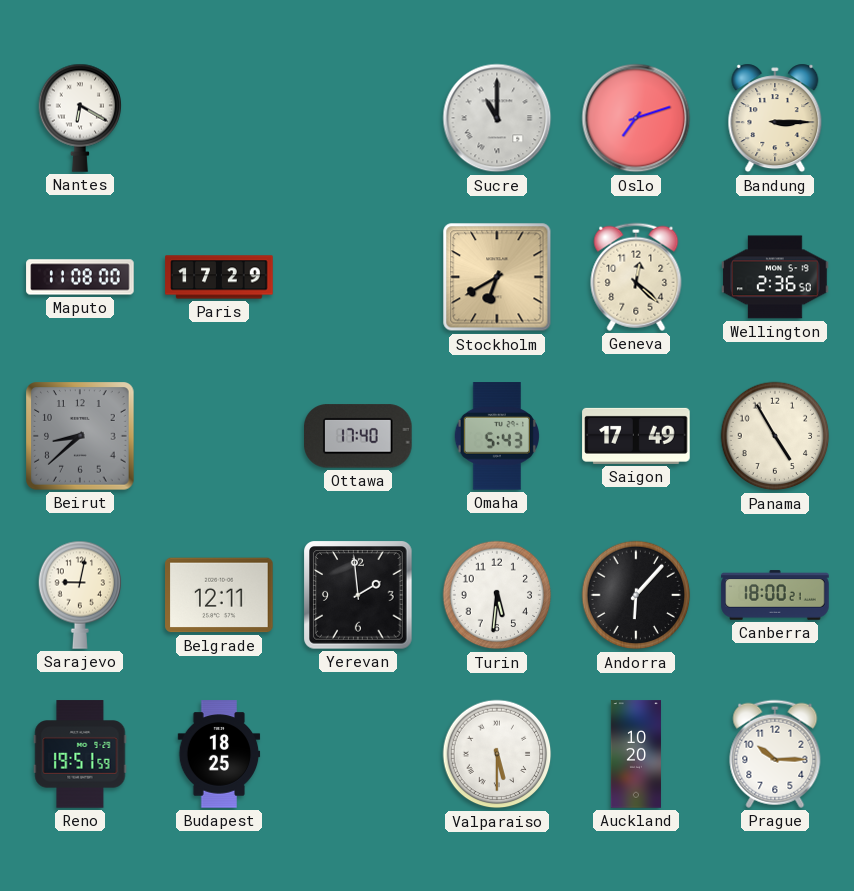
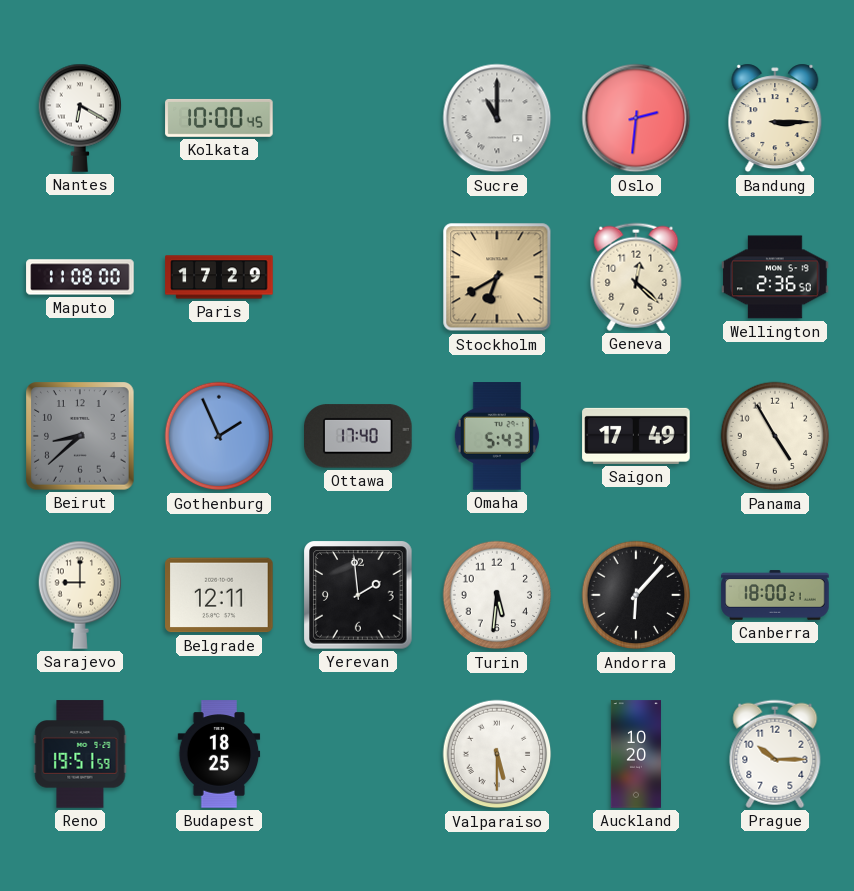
Kolkata: none -> 10:00 (219, 118)
Oslo: 7:12 -> 2:31 (636, 118)
Gothenburg: none -> 1:56 (219, 436)
Sarajevo: 9:02 -> 9:00 (80, 595)
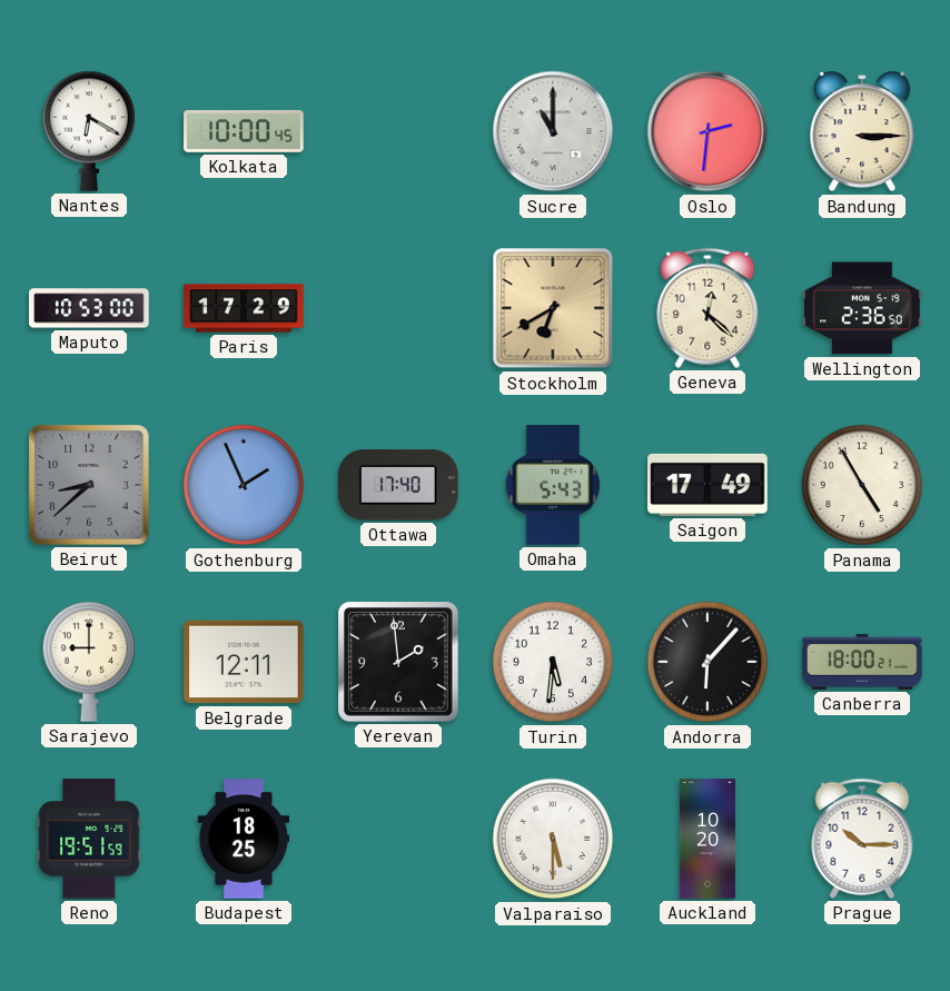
Maputo: 11:08 -> 10:53 (89, 308)
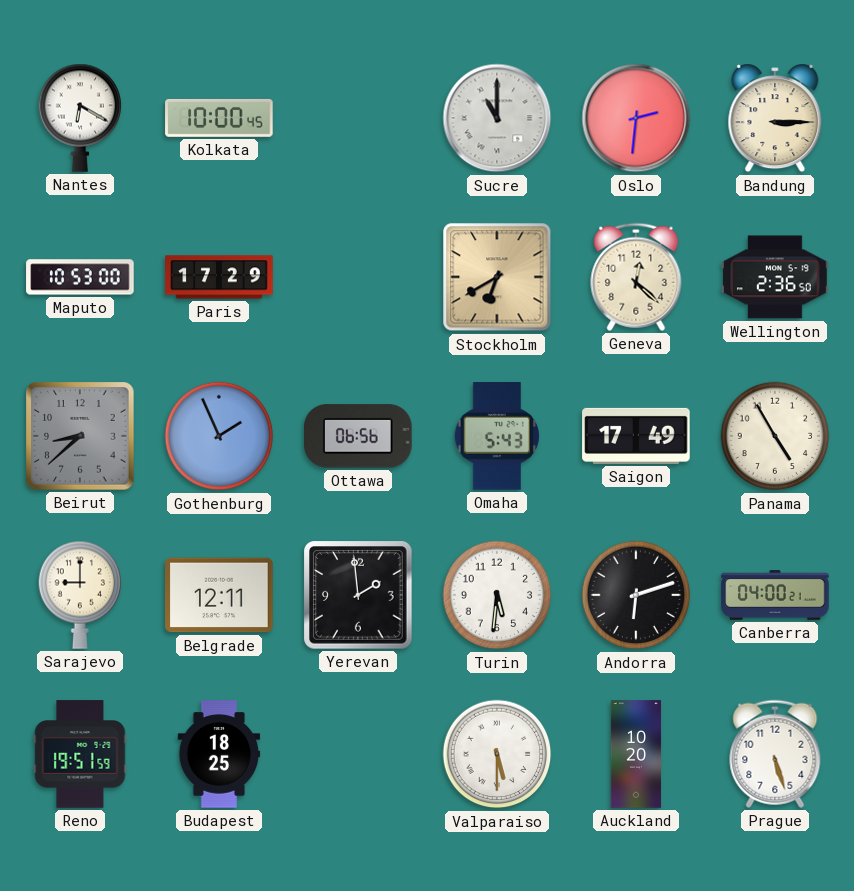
Ottawa: 17:40 -> 06:56 (358, 436)
Andorra: 6:07 -> 6:12 (636, 595)
Canberra: 18:00 -> 04:00 (775, 595)
Prague: 10:15 -> 5:27 (775, 754)
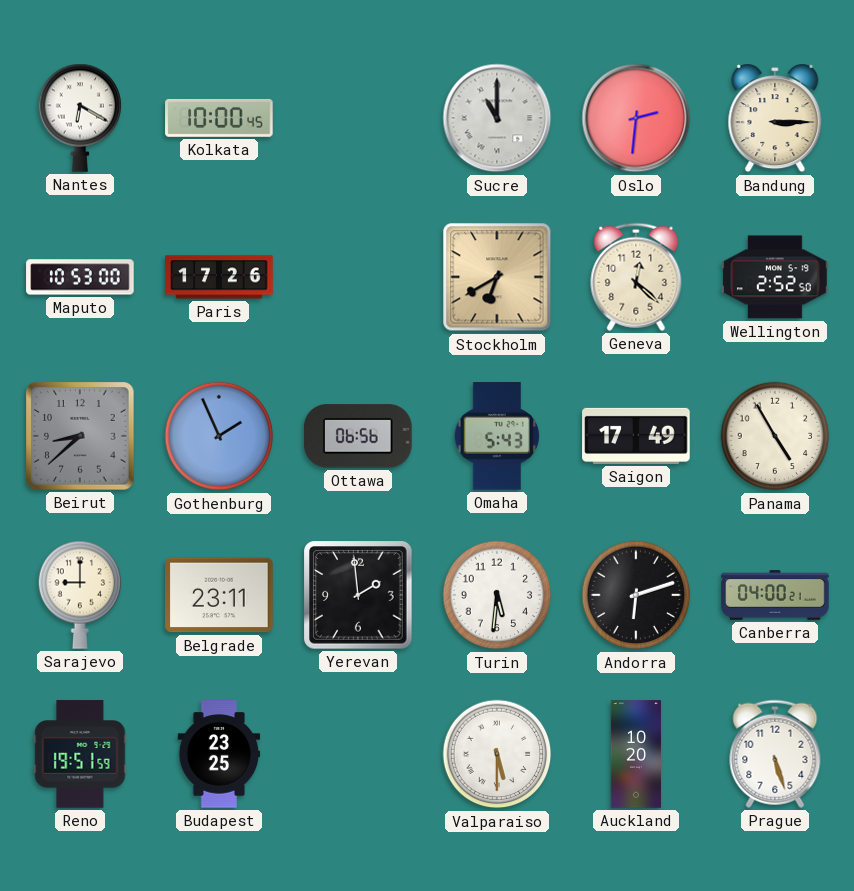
Paris: 17:29 -> 17:26 (219, 277)
Wellington: 2:36 -> 2:52 (775, 277)
Belgrade: 12:11 -> 23:11 (219, 595)
Budapest: 18:25 -> 23:25 (219, 754)
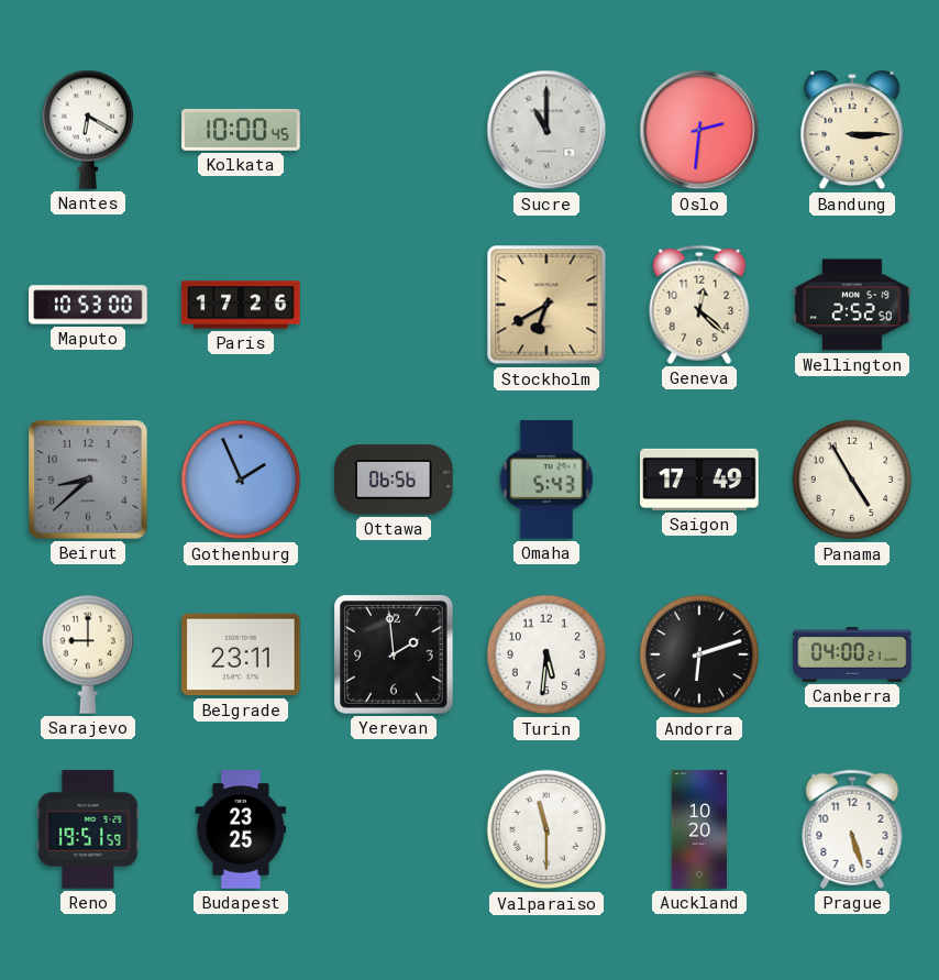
Valparaiso: 5:30 -> 11:30 (546, 829)
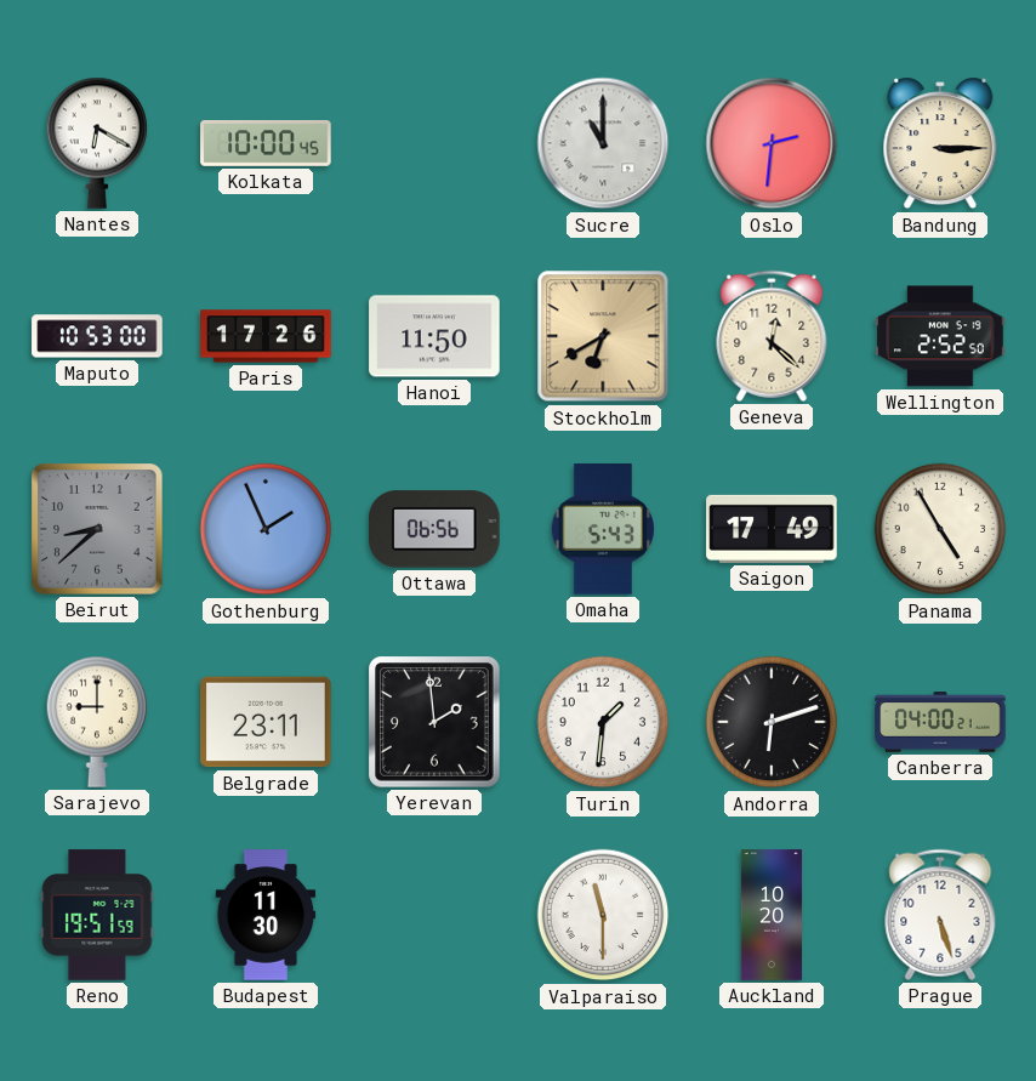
Hanoi: none -> 11:50 (434, 336)
Turin: 5:31 -> 1:31 (603, 722)
Budapest: 23:25 -> 11:30 (266, 915)
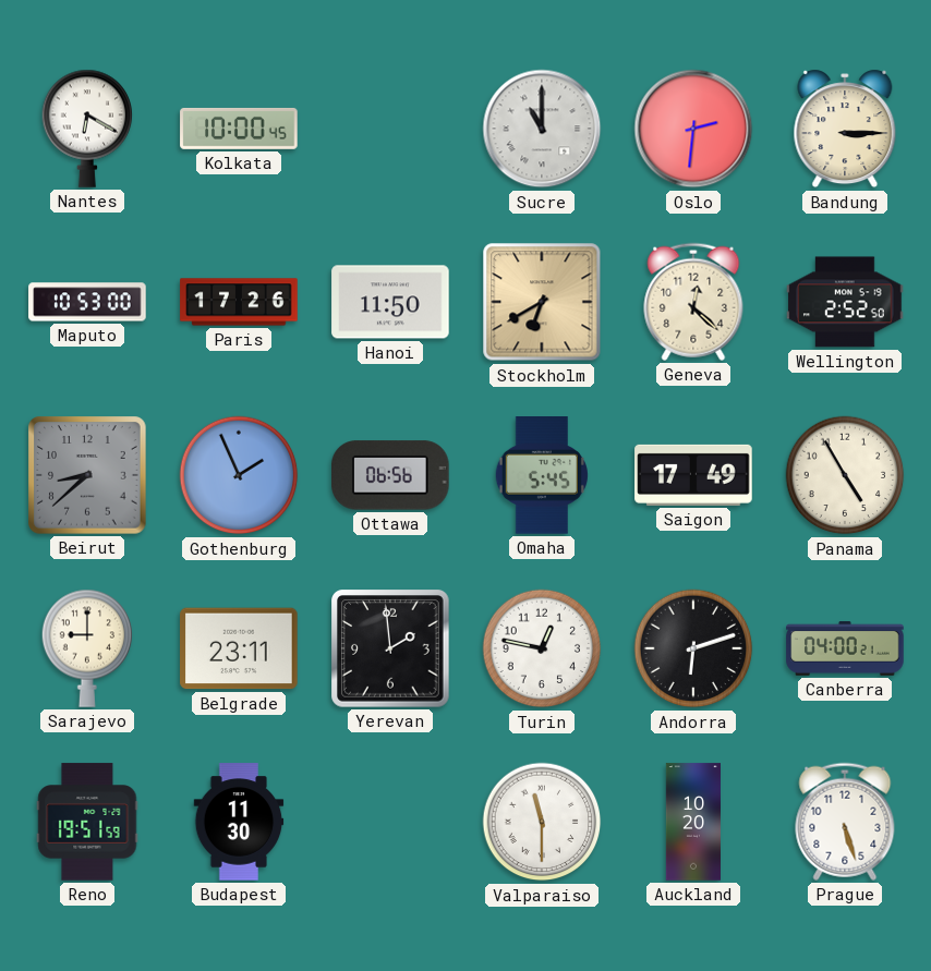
Omaha: 5:43 -> 5:45 (542, 475)
Turin: 1:31 -> 12:47 (542, 648)
